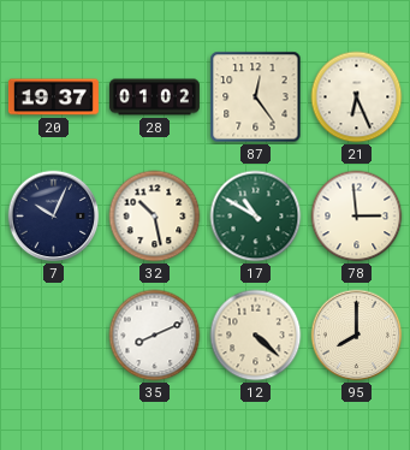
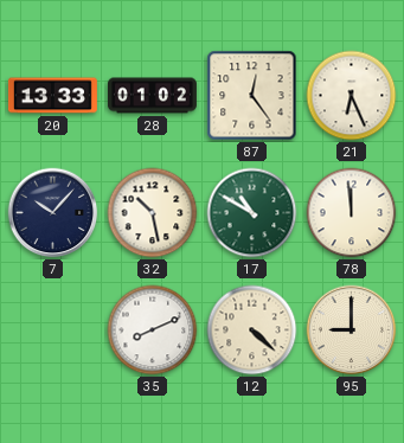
20: 19:37 -> 13:33 (52, 96)
7: 10:04 -> 10:07 (53, 213)
78: 2:59 -> 11:59 (352, 213)
95: 8:00 -> 9:00 (352, 330)
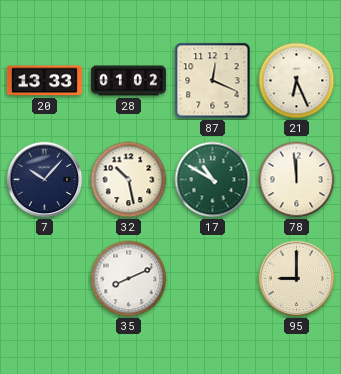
87: 12:24 -> 12:19 (213, 81)
12: 4:22 -> none (252, 330)
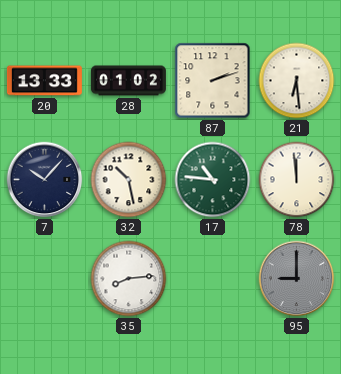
87: 12:19 -> 2:12 (213, 81)
21: 6:26 -> 6:29 (297, 81)
17: 10:50 -> 10:46 (213, 180)
35: 8:11 -> 8:14 (129, 279)
95 dial: cream -> grey (297, 279)
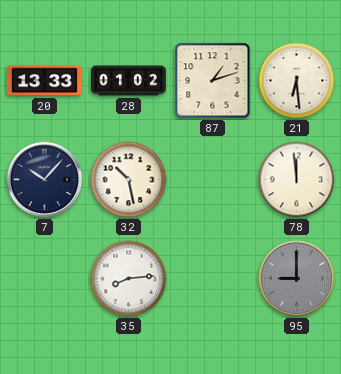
87: 2:12 -> 1:12 (213, 81)
17: 10:46 -> none (213, 180)
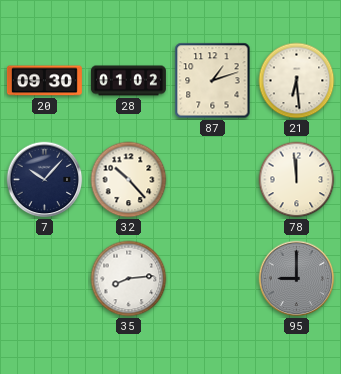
20: 13:33 -> 09:30 (44, 81)
32: 10:28 -> 10:23 (129, 180)
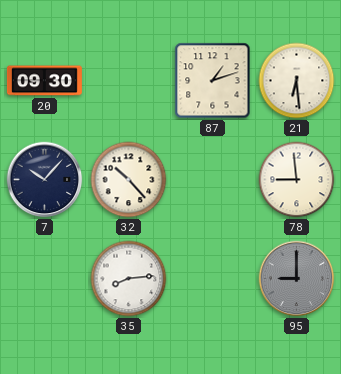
28: 01:02 -> none (128, 81)
78: 11:59 -> 8:59 (297, 180)
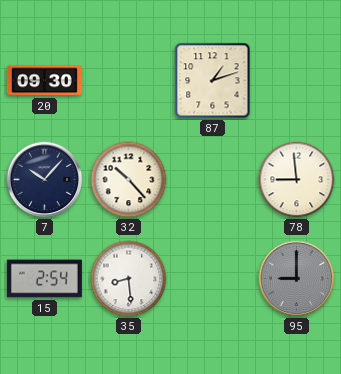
21: 6:29 -> none (297, 81)
15: none -> 2:54 (44, 279)
35: 8:14 -> 8:29 (129, 279)
